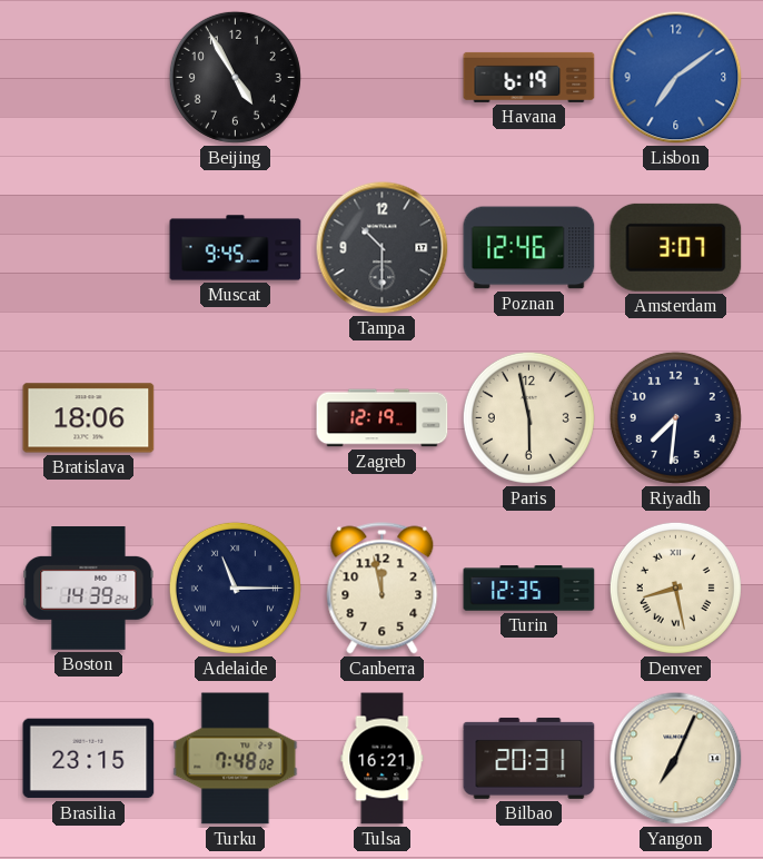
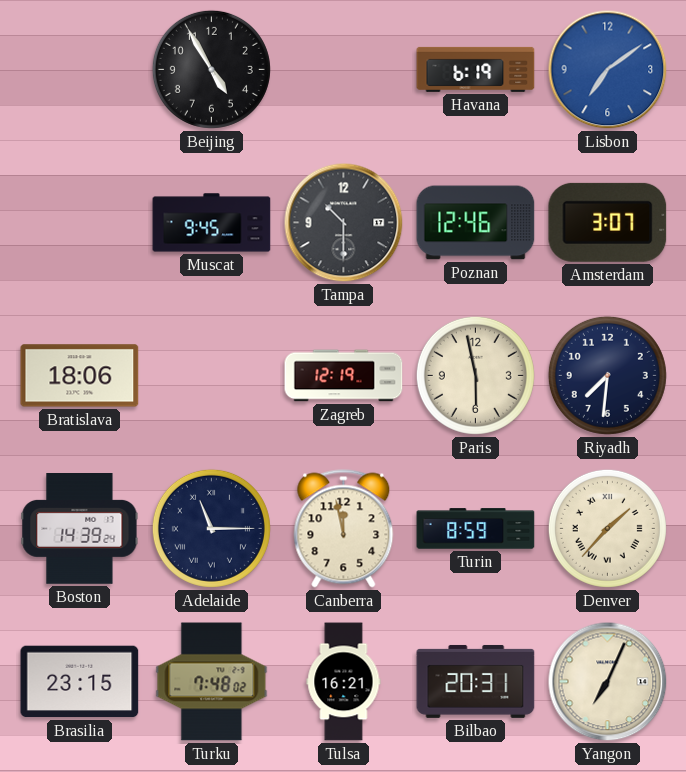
Turin: 12:35 -> 8:59 (476, 529)
Denver: 8:28 -> 1:37 (607, 528)
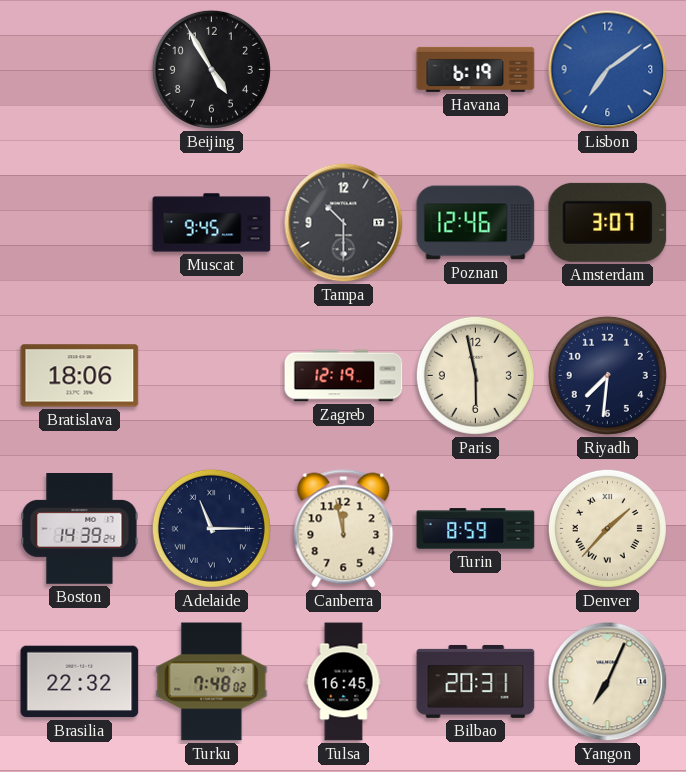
Brasilia: 23:15 -> 22:32 (80, 682)
Tulsa: 16:21 -> 16:45 (344, 682)
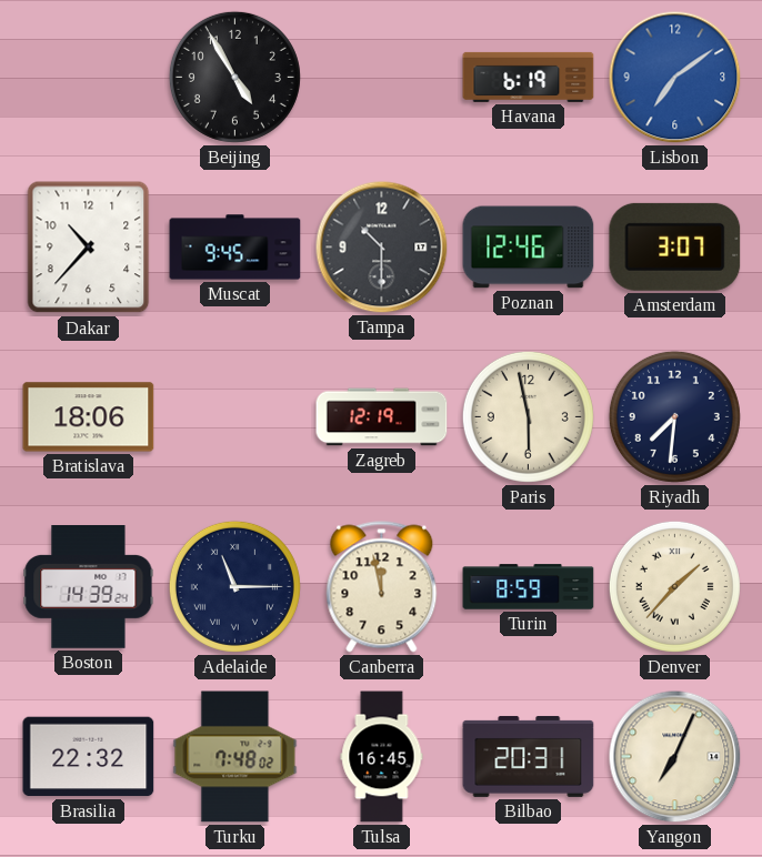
Dakar: none -> 10:37 (89, 248)
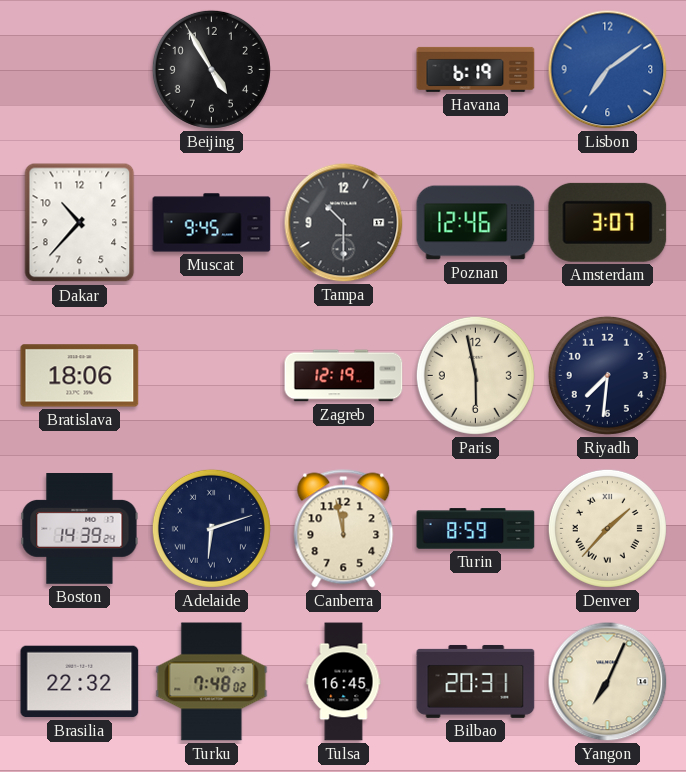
Adelaide: 11:15 -> 6:12 (211, 528)
